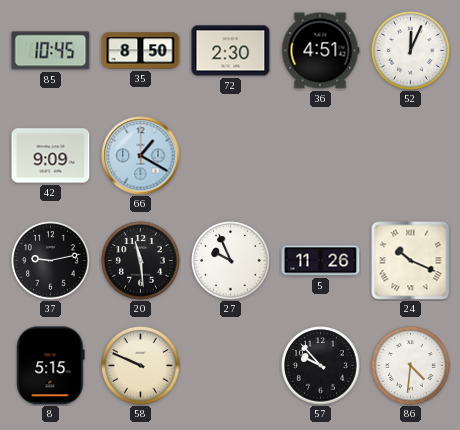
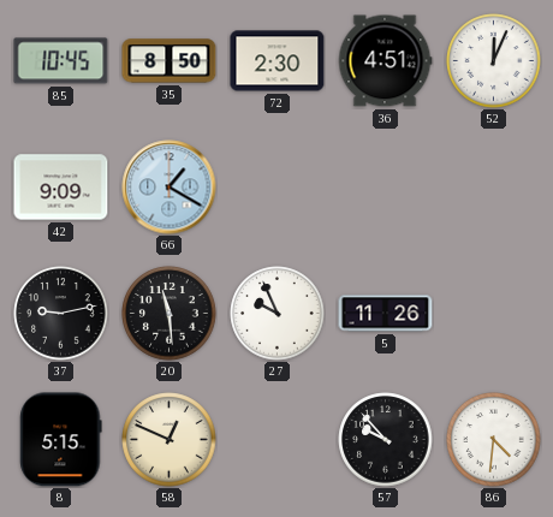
24: 10:19 -> none (411, 261)
58: 9:49 -> 12:49 (170, 440)
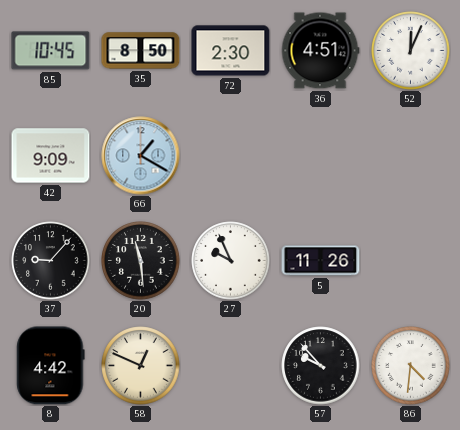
37: 9:13 -> 9:07 (51, 261)
8: 5:15 -> 4:42 (51, 366)
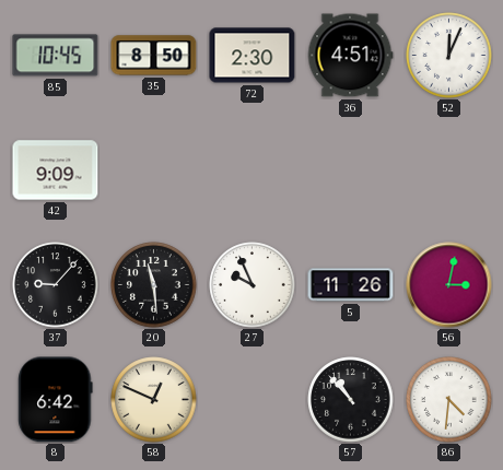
66: 1:20 -> none (141, 156)
56: none -> 3:02 (449, 285)
8: 4:42 -> 6:42 (56, 400)
57: 9:53 -> 10:53 (351, 400)
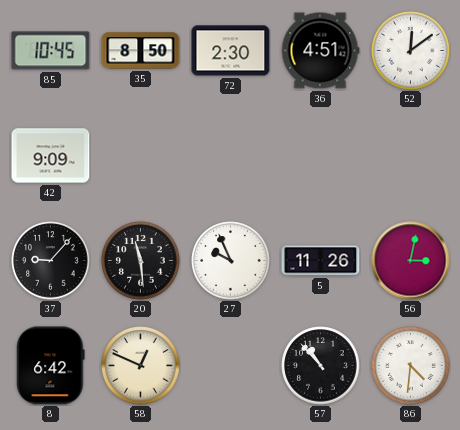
52: 12:04 -> 12:09 (411, 51)
